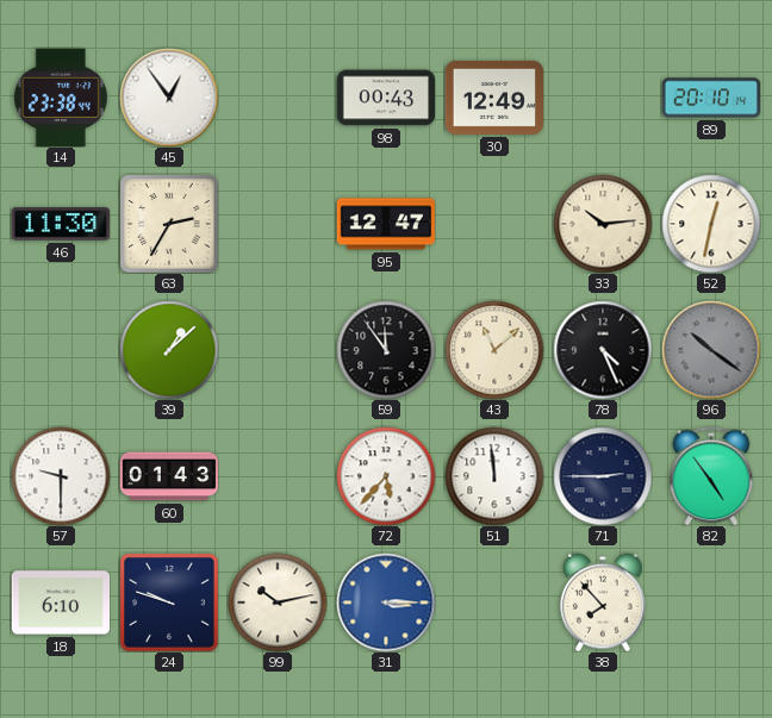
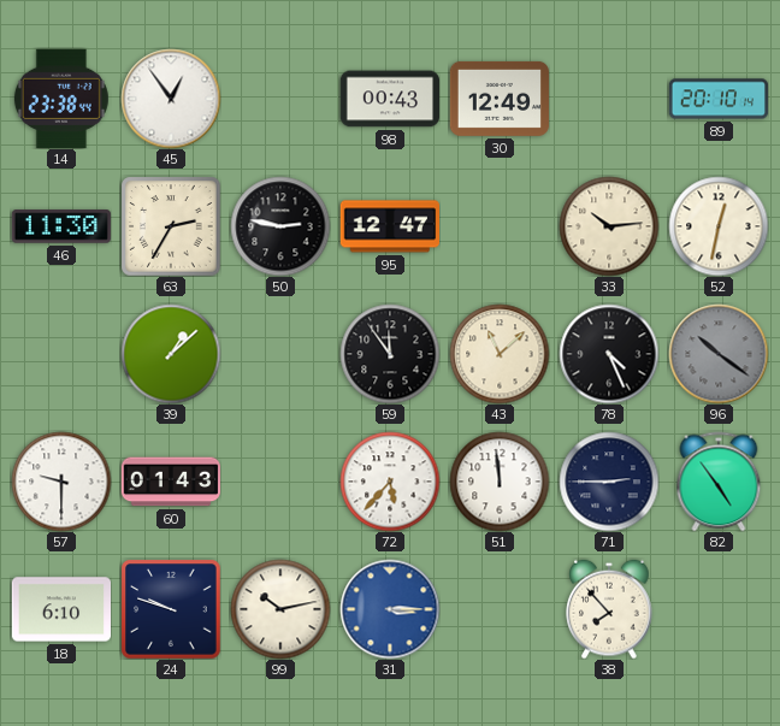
50: none -> 2:47 (280, 226)
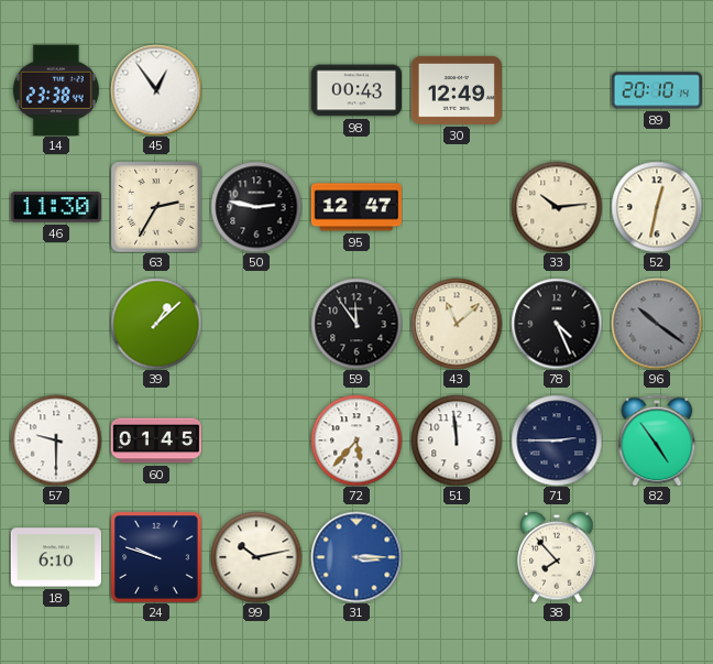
60: 01:43 -> 01:45 (155, 440)
